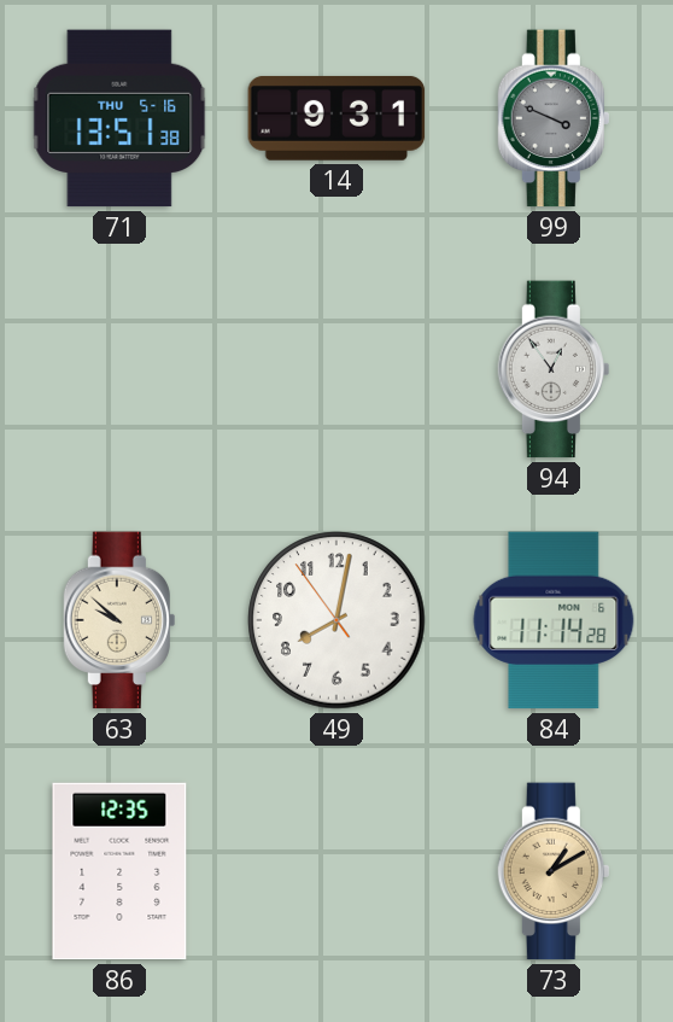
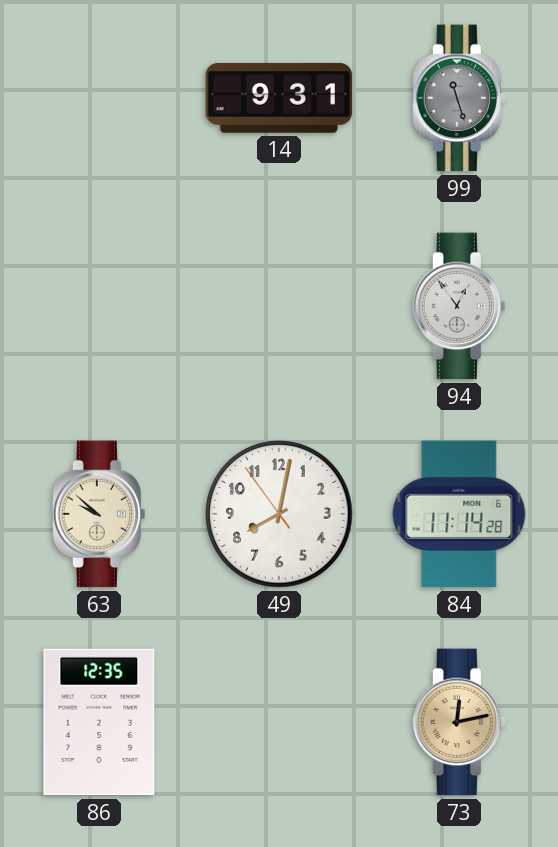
71: 13:51 -> none (119, 118)
99: 3:49 -> 11:27 (458, 98)
73: 1:10 -> 12:13 (458, 722)
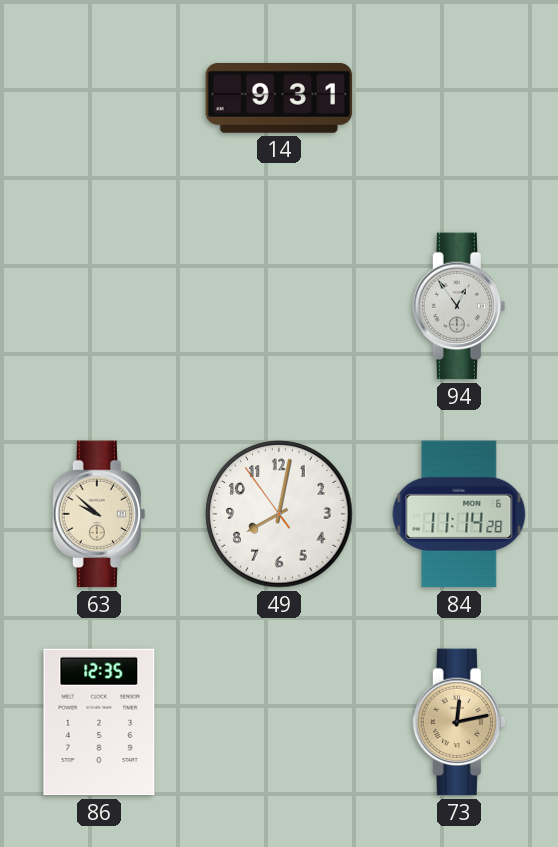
99: 11:27 -> none (458, 98)
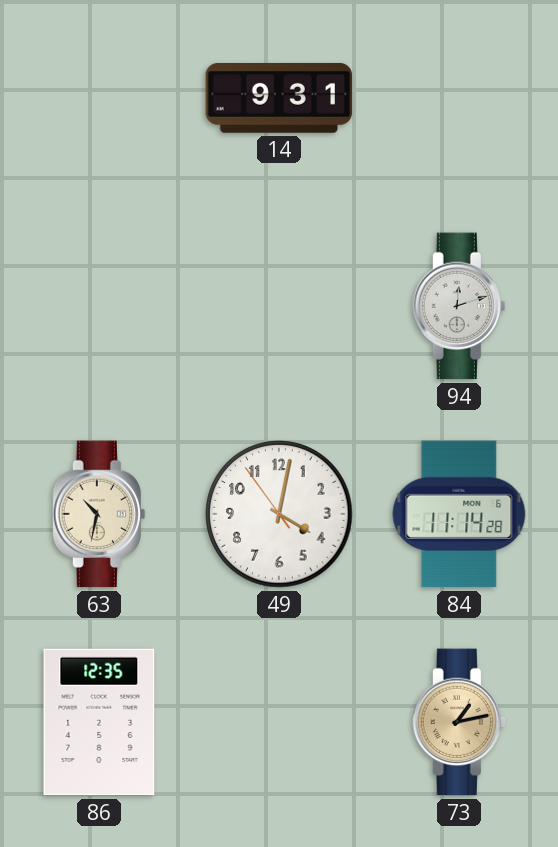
94: 12:54 -> 12:12 (458, 306)
63: 9:52 -> 10:32 (98, 514)
49: 8:01 -> 4:01 (279, 514)
73: 12:13 -> 1:13 (458, 722)
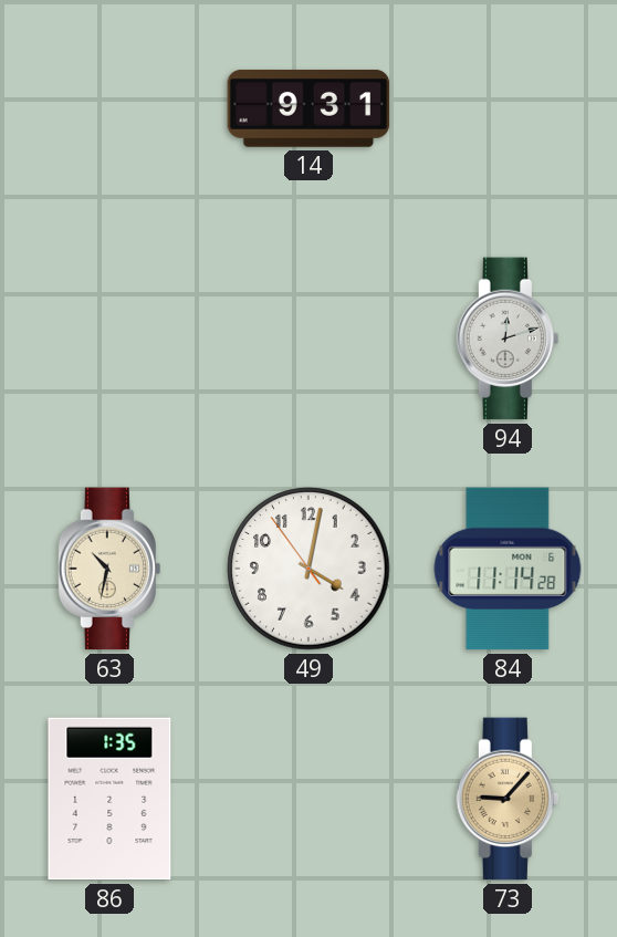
86: 12:35 -> 1:35 (109, 799)
73: 1:13 -> 9:07 (506, 799)
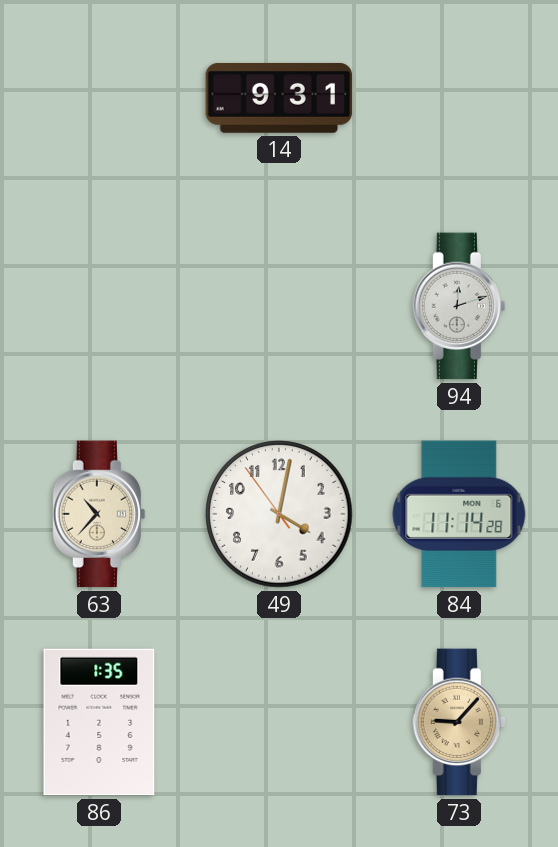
63: 10:32 -> 10:37 (98, 514)
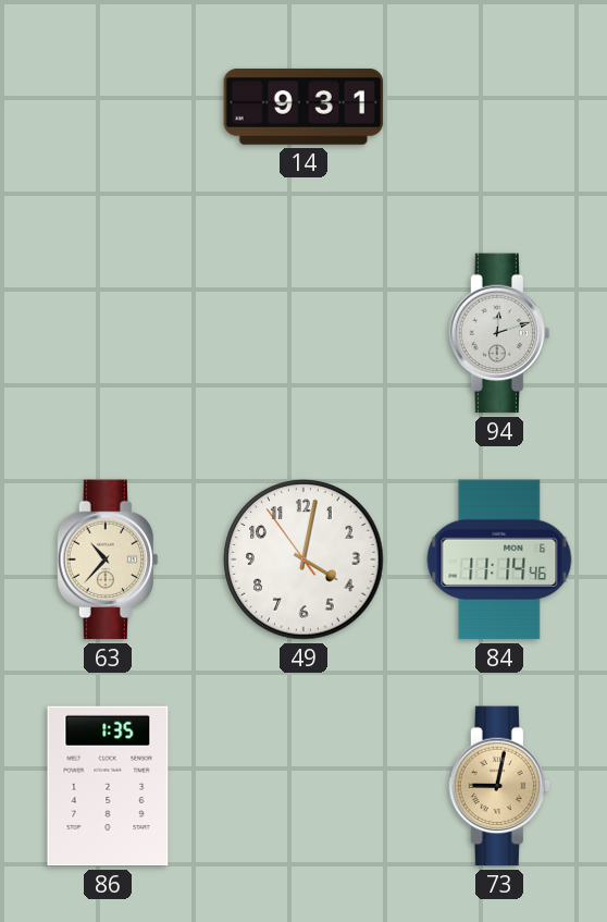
84: 11:14:28 -> 11:14:46 (499, 560)
73: 9:07 -> 9:02 (498, 786)
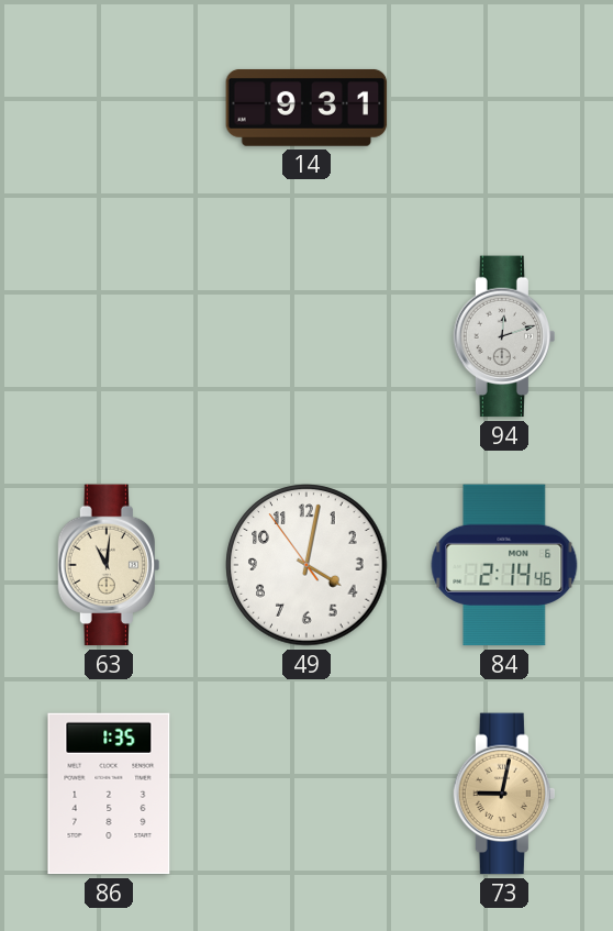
63: 10:37 -> 11:01 (108, 565)
84: 11:14 -> 2:14 (504, 565)
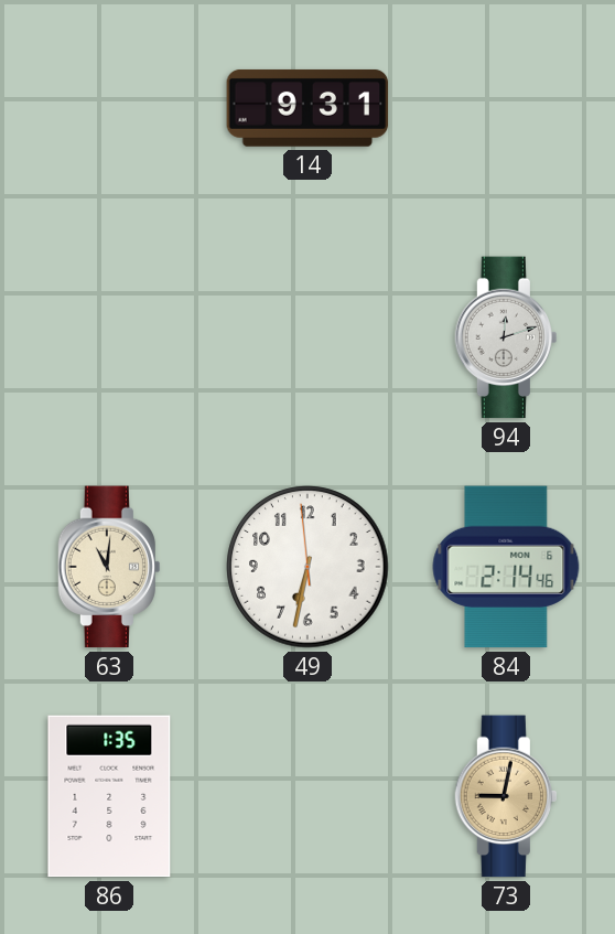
49: 4:01 -> 6:31 (307, 567)
